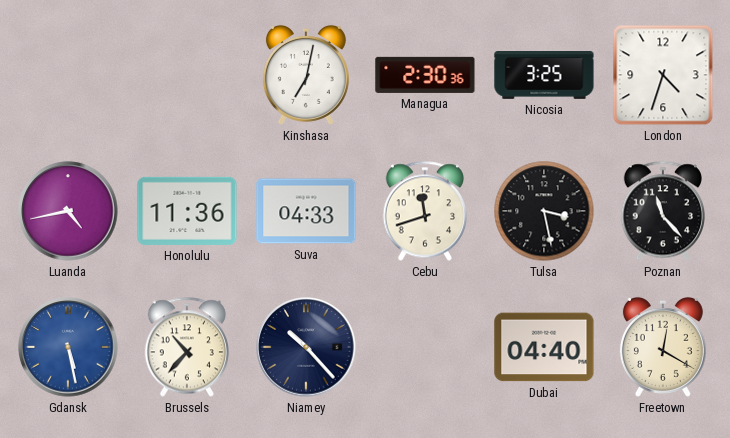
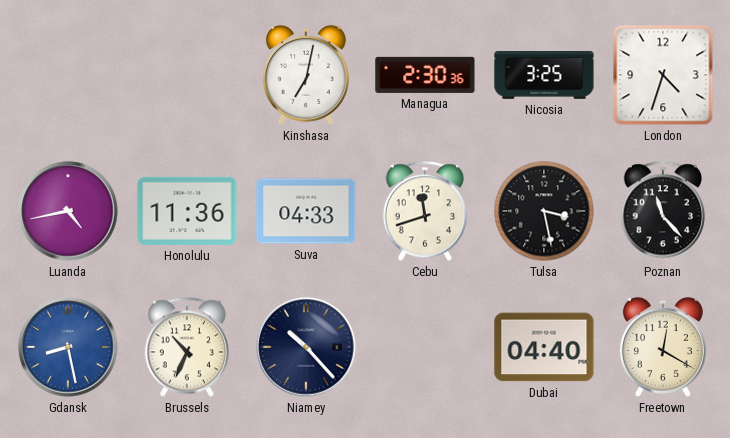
Gdansk: 5:28 -> 8:28 (68, 347)
Brussels: 10:37 -> 10:34 (186, 347)
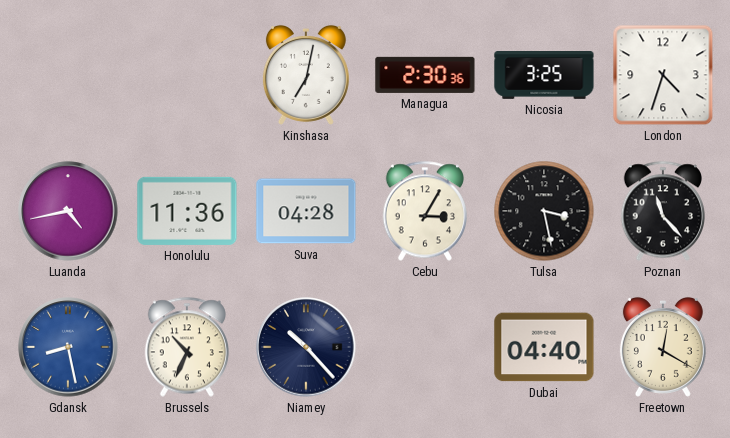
Suva: 04:33 -> 04:28 (306, 211)
Cebu: 11:42 -> 3:05 (424, 211)
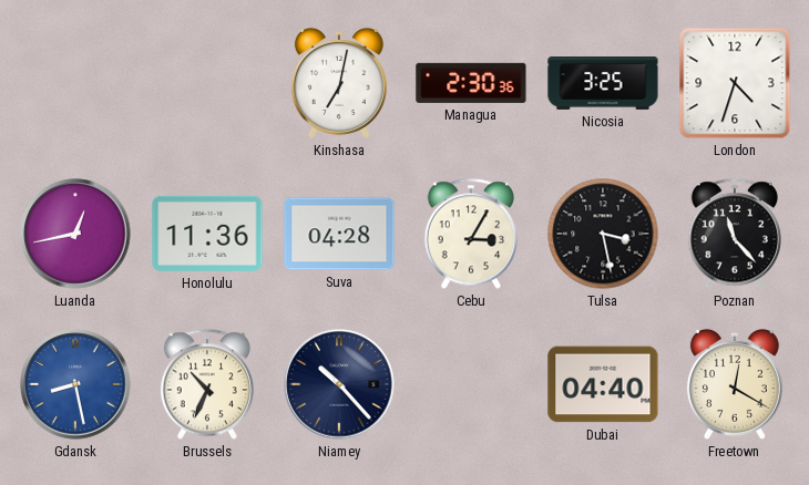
Luanda: 4:43 -> 12:43 (75, 234)
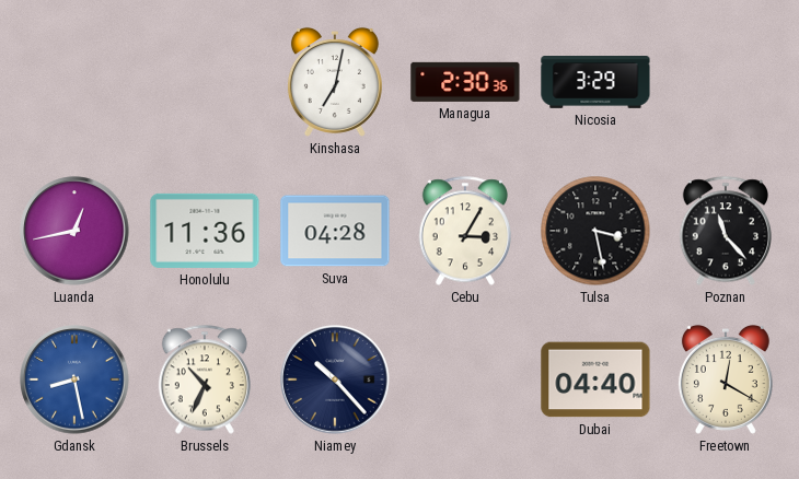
Nicosia: 3:25 -> 3:29 (595, 83)
London: 4:33 -> none (735, 83)
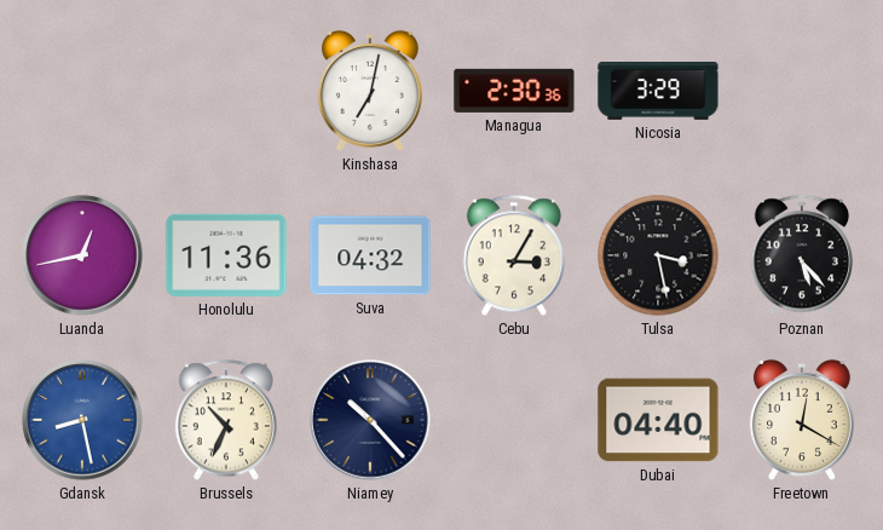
Suva: 04:28 -> 04:32 (370, 255)
Poznan: 11:23 -> 5:23 (801, 255)
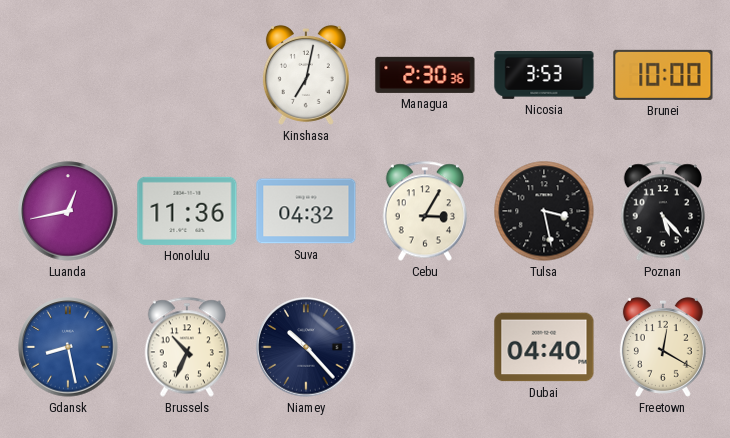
Nicosia: 3:29 -> 3:53 (544, 76)
Brunei: none -> 10:00 (663, 75)
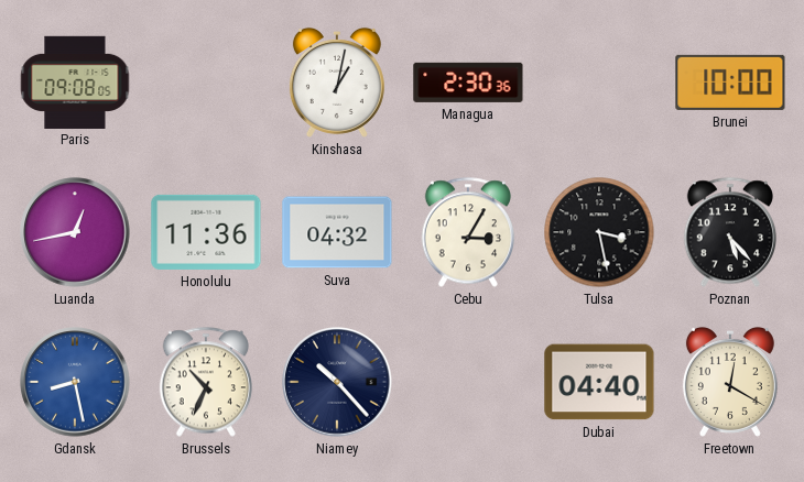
Paris: none -> 09:08 (75, 81)
Kinshasa: 7:02 -> 1:02 (337, 83)
Nicosia: 3:53 -> none (544, 76)
